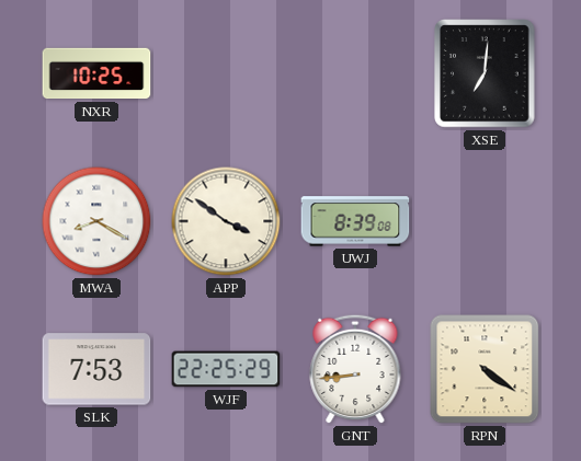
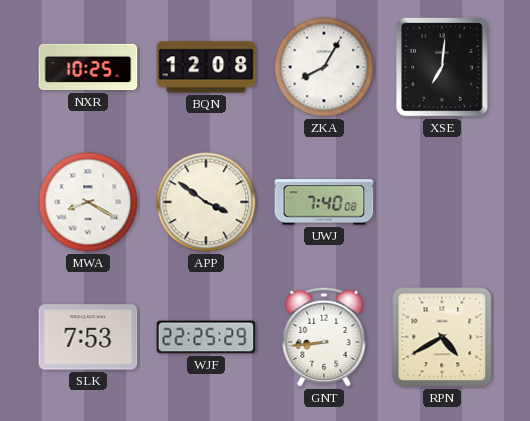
BQN: none -> 12:08 (206, 67)
ZKA: none -> 8:05 (324, 67)
UWJ: 8:39 -> 7:40 (324, 202)
RPN: 4:21 -> 4:40 (442, 337)
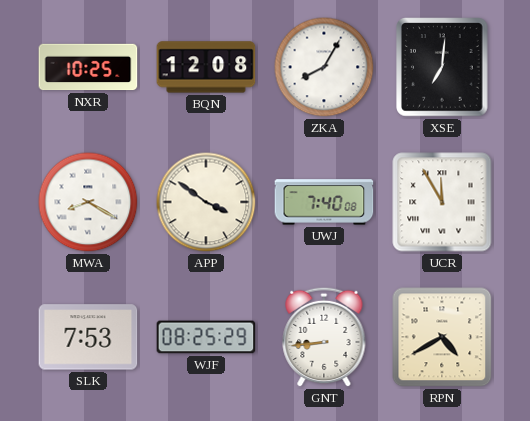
UCR: none -> 11:55 (442, 202)
WJF: 22:25 -> 08:25 (206, 337)
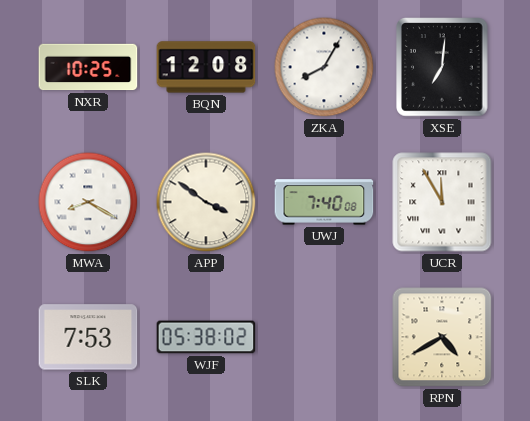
WJF: 08:25 -> 05:38 (206, 337)
GNT: 8:44 -> none (324, 337)
